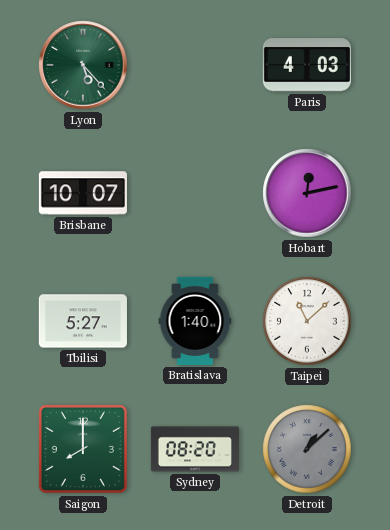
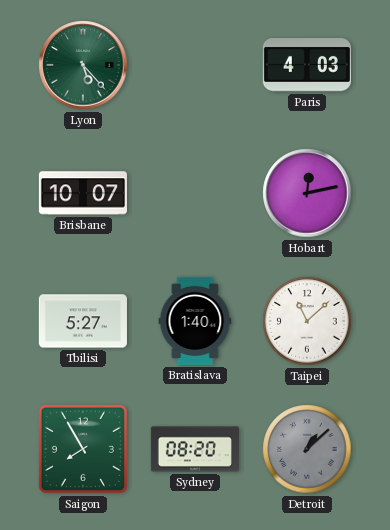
Saigon: 8:00 -> 7:55 (83, 449)
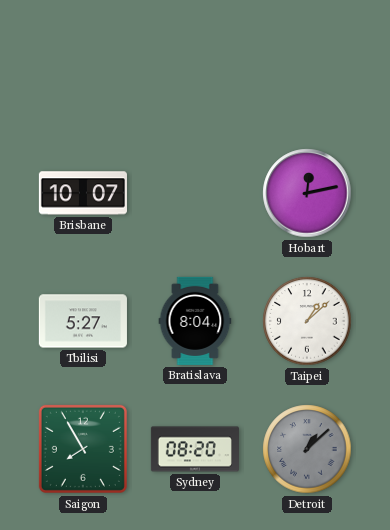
Lyon: 5:23 -> none (83, 65)
Paris: 4:03 -> none (307, 65)
Bratislava: 1:40 -> 8:04 (195, 321)
Taipei: 11:08 -> 1:08 (307, 321)
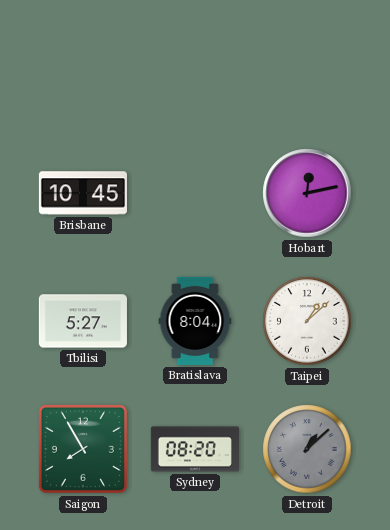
Brisbane: 10:07 -> 10:45 (83, 193)
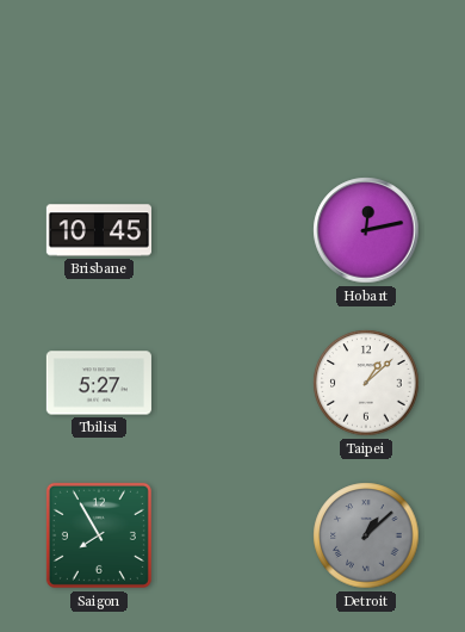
Bratislava: 8:04 -> none (195, 321)
Sydney: 08:20 -> none (195, 449)
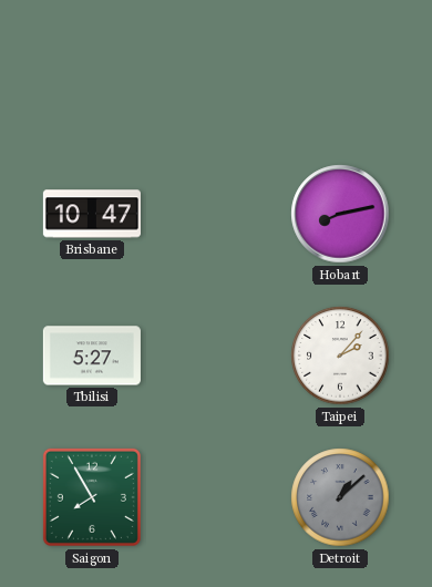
Brisbane: 10:45 -> 10:47 (92, 214)
Hobart: 12:13 -> 8:13 (340, 214)
Taipei: 1:08 -> 2:07 (340, 356)
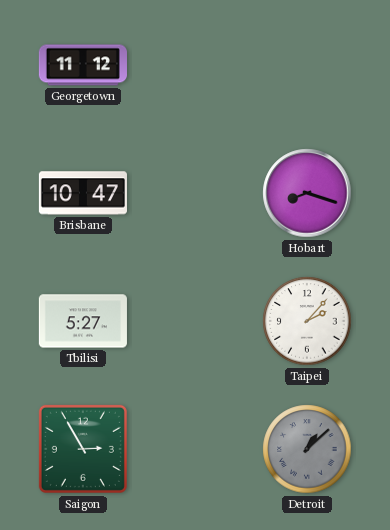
Georgetown: none -> 11:12 (83, 65)
Hobart: 8:13 -> 8:18 (307, 193)
Saigon: 7:55 -> 2:55 (83, 449)
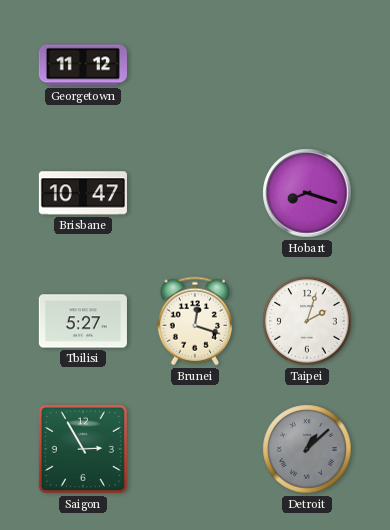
Brunei: none -> 12:18 (195, 321)
Taipei: 2:07 -> 2:03 (307, 321)
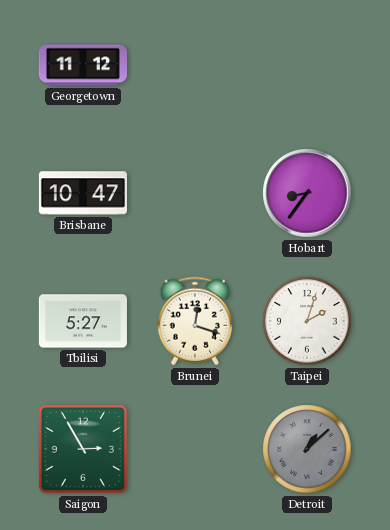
Hobart: 8:18 -> 8:36 (307, 193)
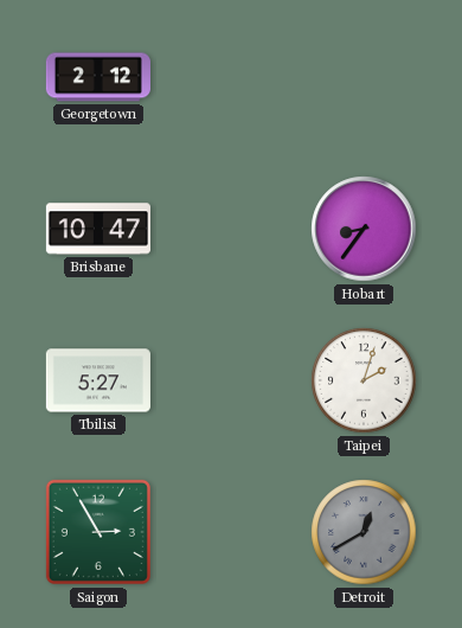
Georgetown: 11:12 -> 2:12 (98, 77)
Brunei: 12:18 -> none (195, 321)
Detroit: 1:08 -> 12:40 (364, 532)
